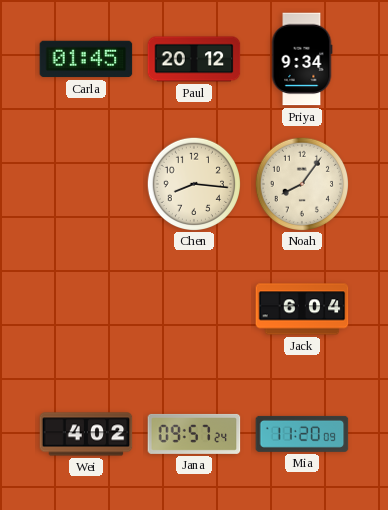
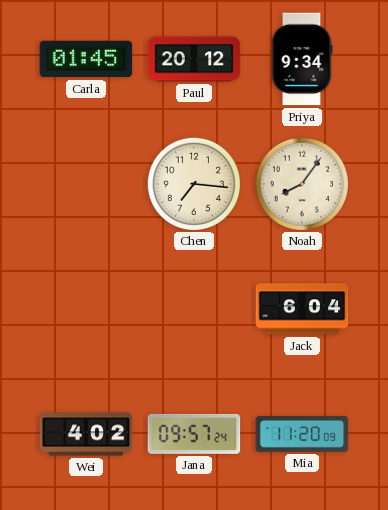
Chen: 8:16 -> 7:16 (193, 183)
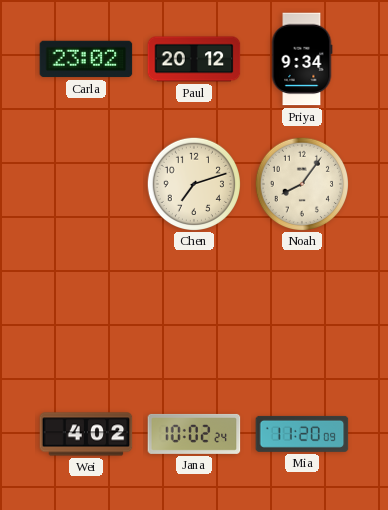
Carla: 01:45 -> 23:02 (86, 59)
Chen: 7:16 -> 7:12 (193, 183)
Jack: 6:04 -> none (302, 309)
Jana: 09:57 -> 10:02 (194, 434)
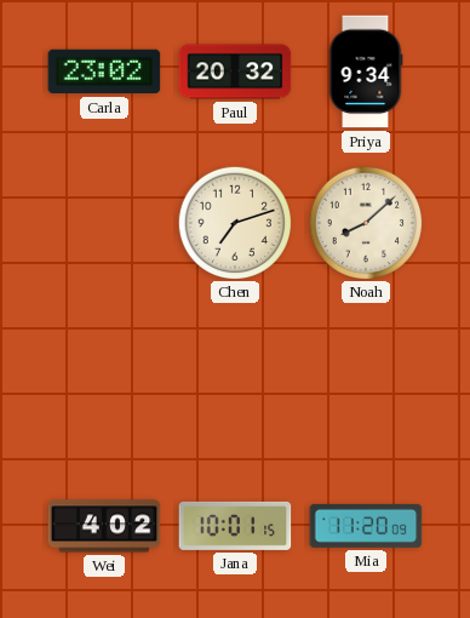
Paul: 20:12 -> 20:32 (235, 71)
Noah: 8:06 -> 8:08 (365, 222)
Jana: 10:02 -> 10:01 (235, 526)
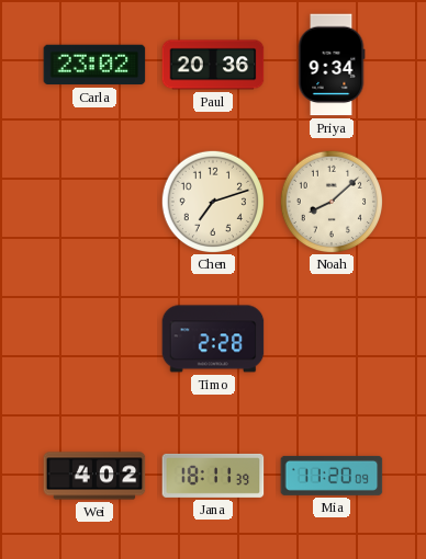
Paul: 20:32 -> 20:36 (213, 65)
Timo: none -> 2:28 (213, 339)
Jana: 10:01 -> 18:11 (213, 476)
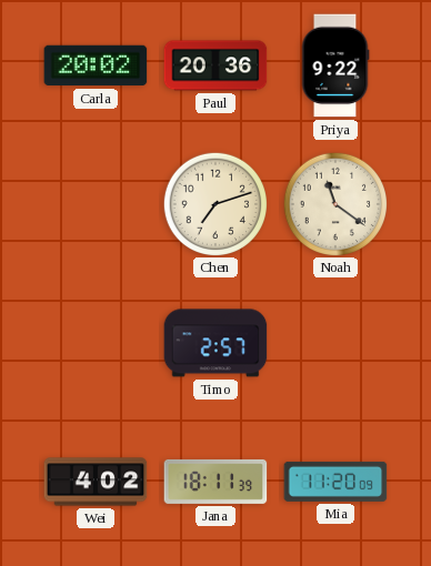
Carla: 23:02 -> 20:02 (96, 65)
Priya: 9:34 -> 9:22 (335, 65)
Noah: 8:08 -> 11:21 (334, 203)
Timo: 2:28 -> 2:57 (215, 343)
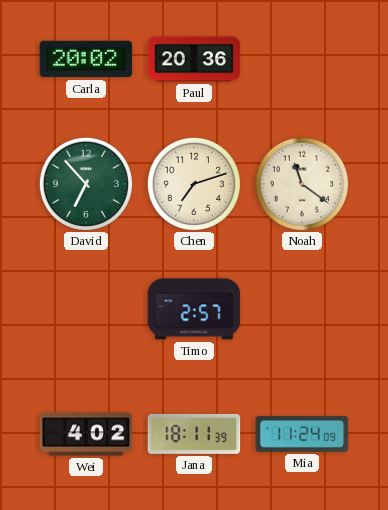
Priya: 9:22 -> none (335, 65)
David: none -> 6:53 (85, 183)
Mia: 11:20 -> 11:24 (302, 434)
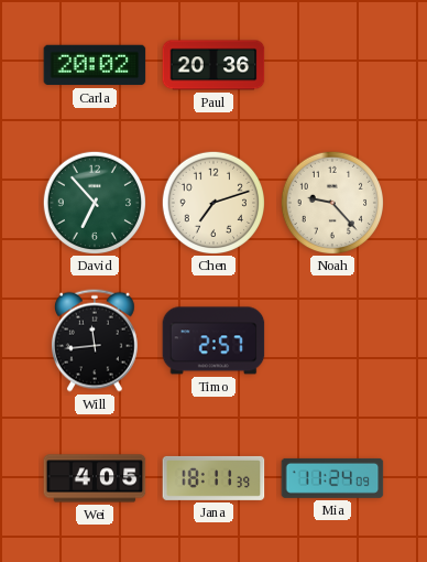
Noah: 11:21 -> 9:23 (331, 202)
Will: none -> 11:44 (95, 341)
Wei: 4:02 -> 4:05 (95, 478)
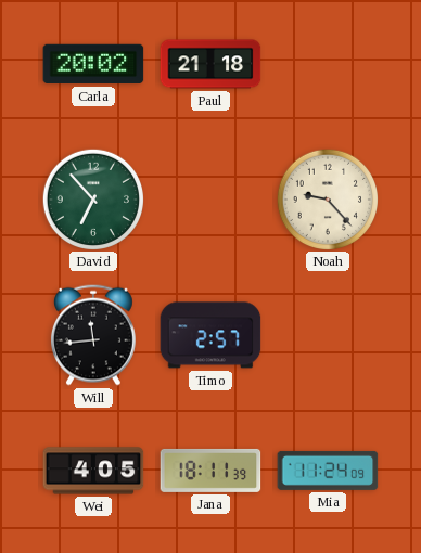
Paul: 20:36 -> 21:18 (210, 64)
Chen: 7:12 -> none (212, 202)
